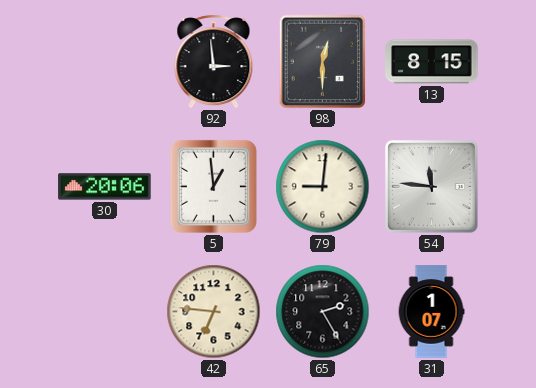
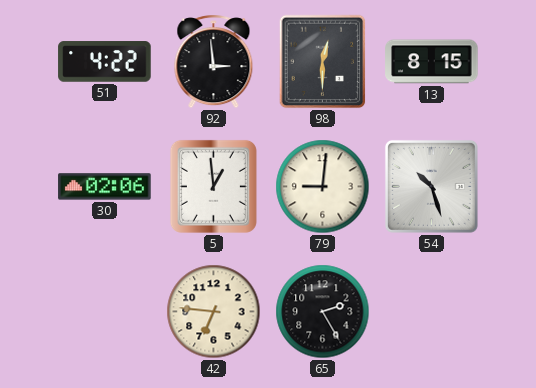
51: none -> 4:22 (105, 62)
30: 20:06 -> 02:06 (105, 187)
54: 11:46 -> 10:27 (431, 186)
31: 1:07 -> none (431, 312)
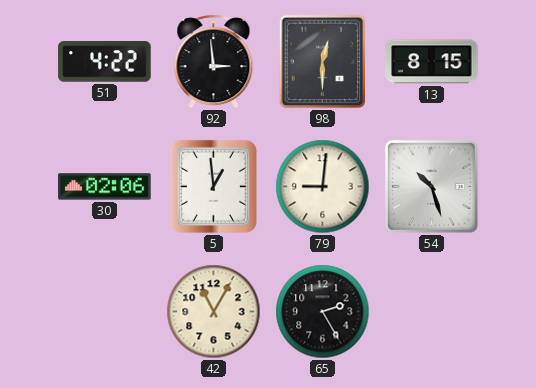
42: 6:46 -> 11:05 (214, 312)
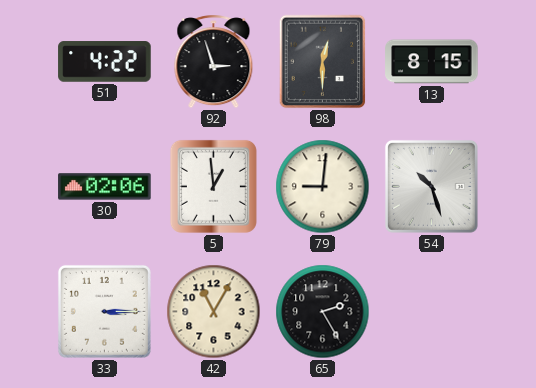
92: 2:59 -> 2:57 (214, 62)
33: none -> 3:15 (104, 311)
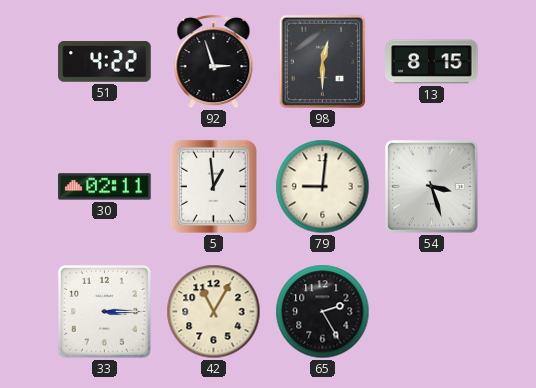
30: 02:06 -> 02:11 (105, 187)
54: 10:27 -> 3:27 (431, 186)
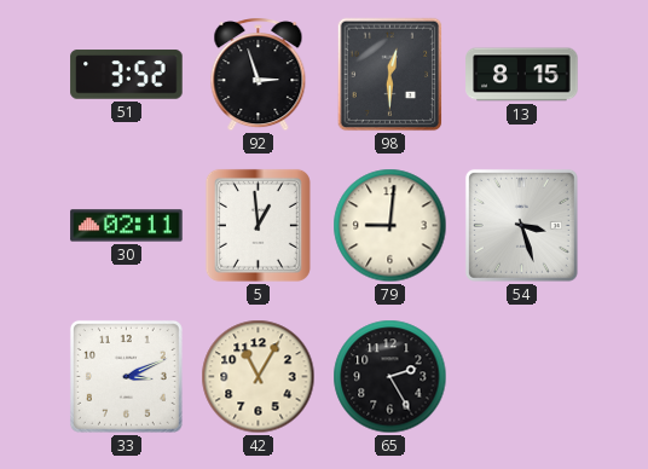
51: 4:22 -> 3:52 (127, 75)
33: 3:15 -> 3:11 (126, 376)
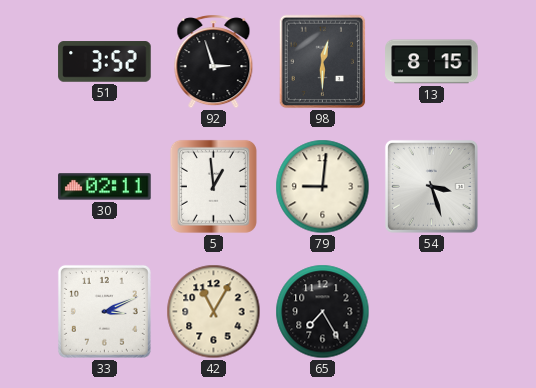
65: 2:25 -> 7:25 (323, 312)
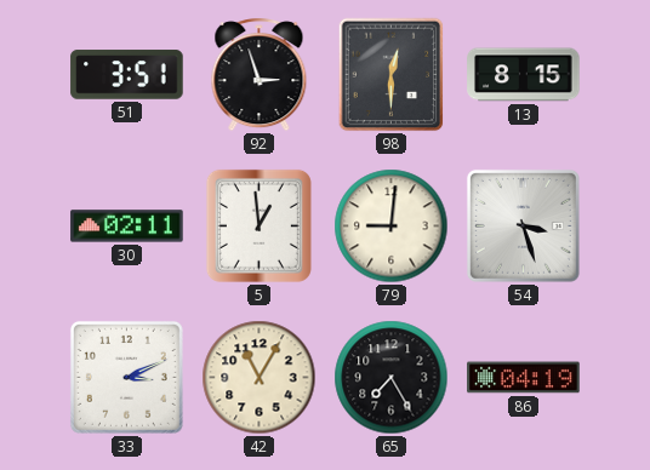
51: 3:52 -> 3:51 (127, 75)
86: none -> 04:19 (524, 378)
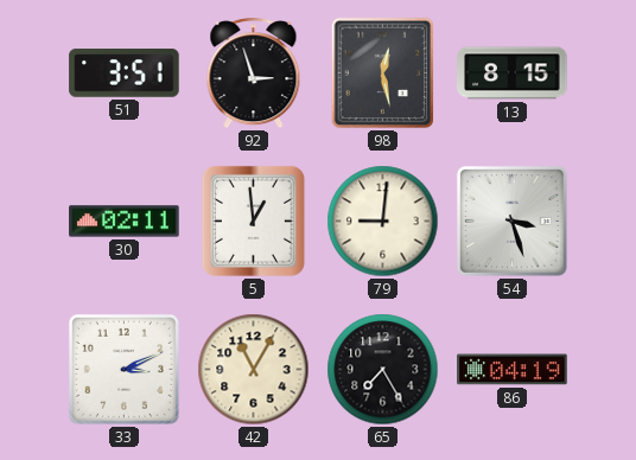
98: 12:30 -> 12:28 (383, 74)
